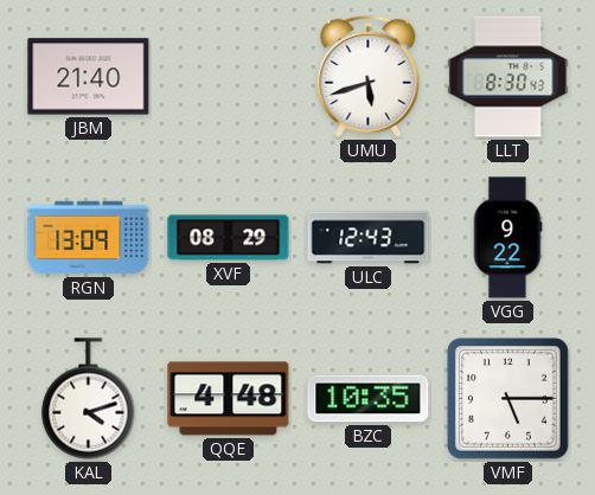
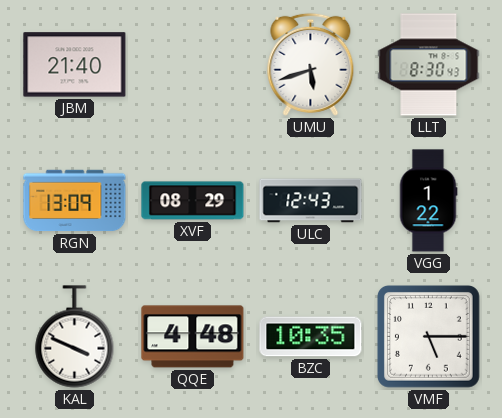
VGG: 9:22 -> 1:22 (428, 201)
KAL: 4:12 -> 3:49 (75, 337)
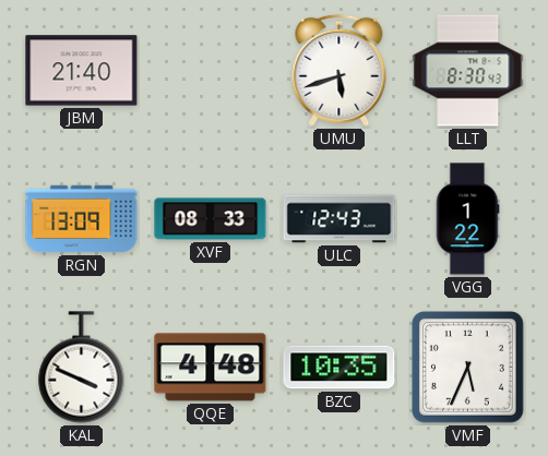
XVF: 08:29 -> 08:33 (211, 219)
VMF: 5:15 -> 5:34 (468, 368)
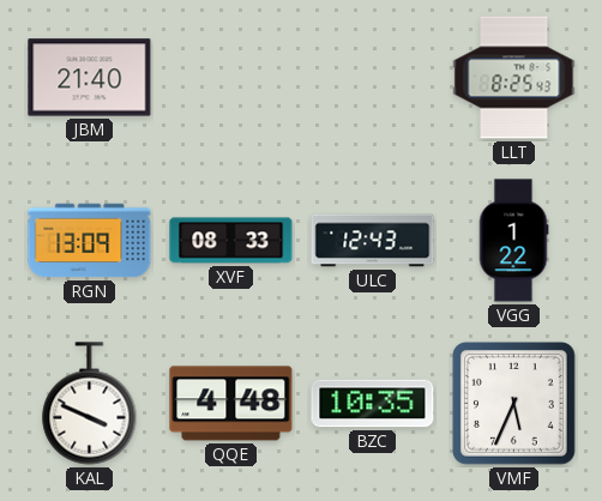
UMU: 5:42 -> none (339, 70)
LLT: 8:30 -> 8:25 (514, 78)
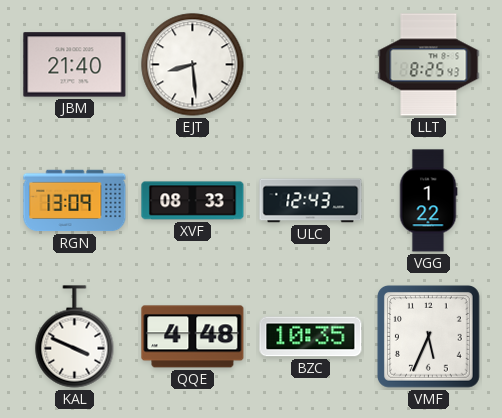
EJT: none -> 8:29 (193, 65)
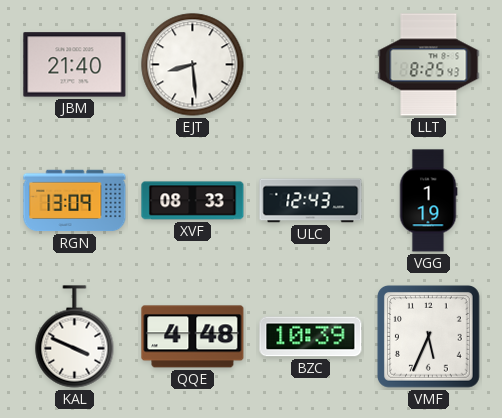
VGG: 1:22 -> 1:19 (428, 201)
BZC: 10:35 -> 10:39 (311, 337)
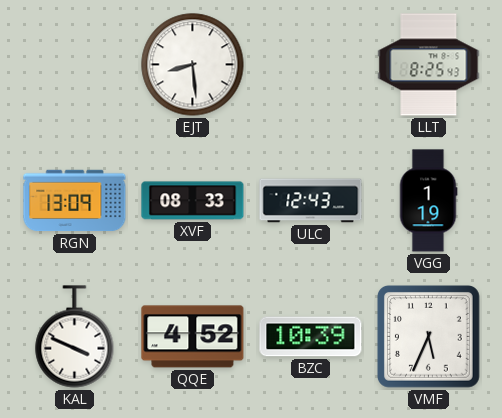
JBM: 21:40 -> none (75, 65)
QQE: 4:48 -> 4:52 (193, 337)
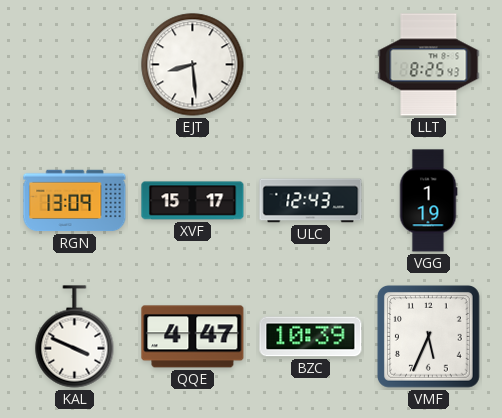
XVF: 08:33 -> 15:17 (193, 201)
QQE: 4:52 -> 4:47 (193, 337)
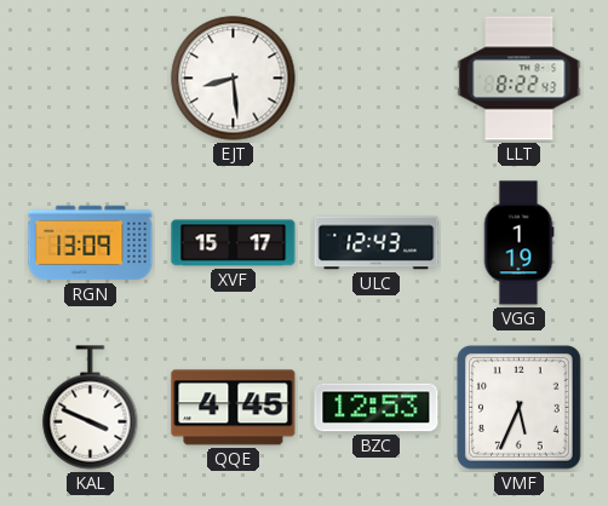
LLT: 8:25 -> 8:22 (520, 79)
QQE: 4:47 -> 4:45 (234, 408)
BZC: 10:39 -> 12:53 (377, 408)
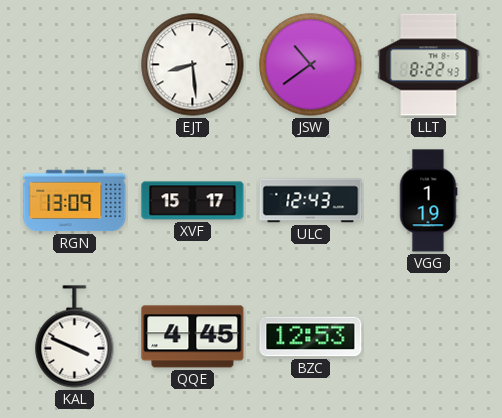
JSW: none -> 10:39 (311, 65)
VMF: 5:34 -> none (520, 408)
